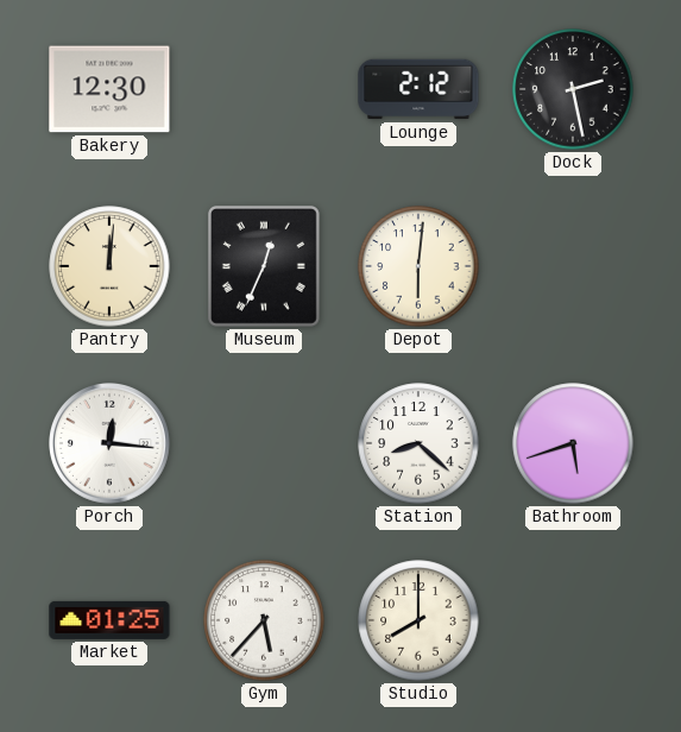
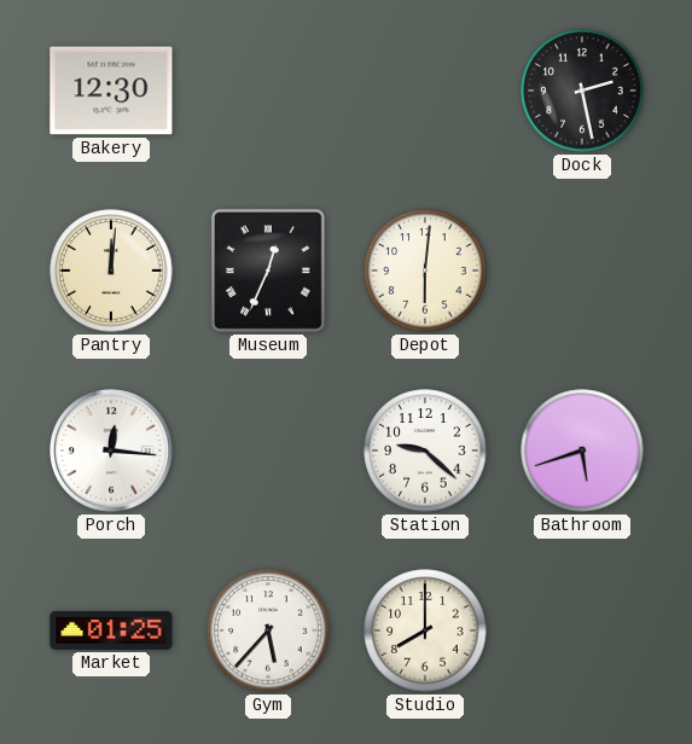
Lounge: 2:12 -> none (418, 89)
Station: 8:22 -> 9:22 (425, 451)
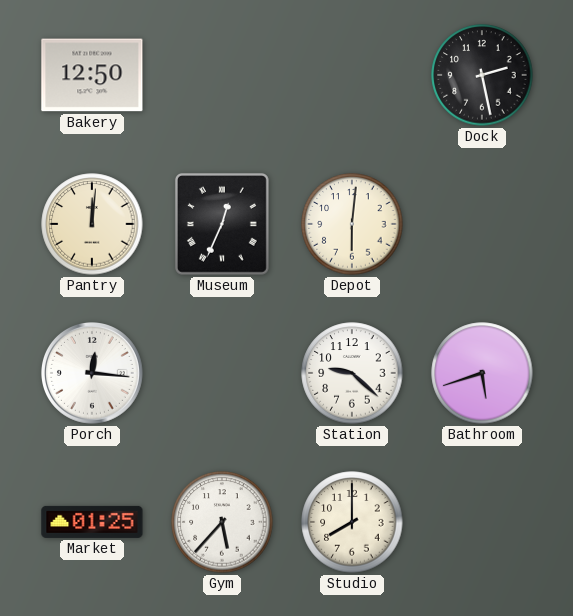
Bakery: 12:30 -> 12:50 (92, 75)
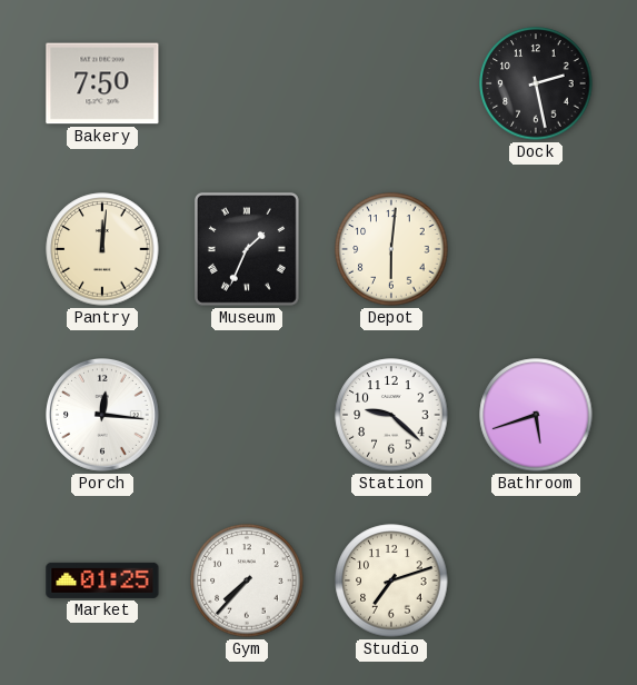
Bakery: 12:50 -> 7:50 (102, 83)
Museum: 12:34 -> 1:34 (247, 249)
Gym: 5:37 -> 7:37 (247, 580)
Studio: 8:00 -> 7:12 (391, 580)
